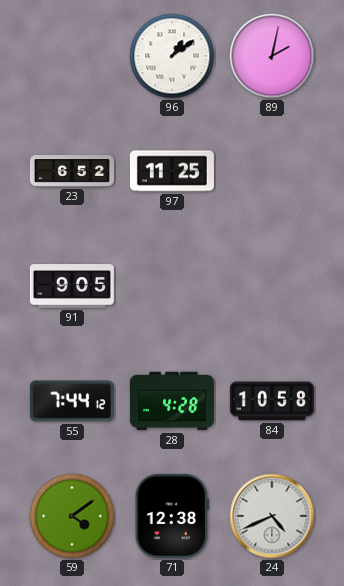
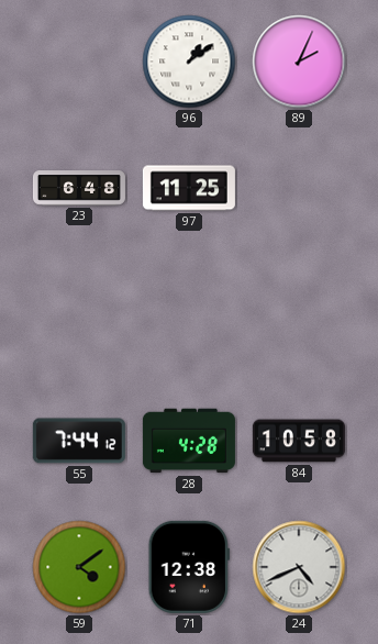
89: 2:02 -> 2:04 (299, 62)
23: 6:52 -> 6:48 (79, 188)
91: 9:05 -> none (72, 286)
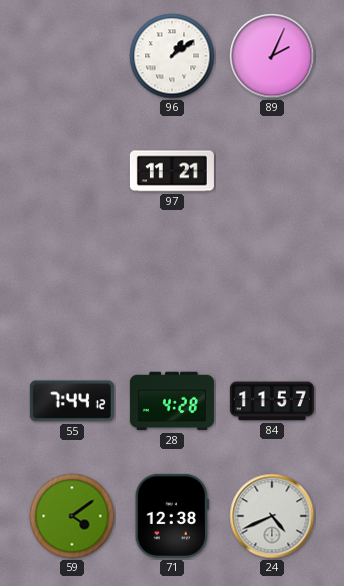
23: 6:48 -> none (79, 188)
97: 11:25 -> 11:21 (172, 171)
84: 10:58 -> 11:57 (272, 401)
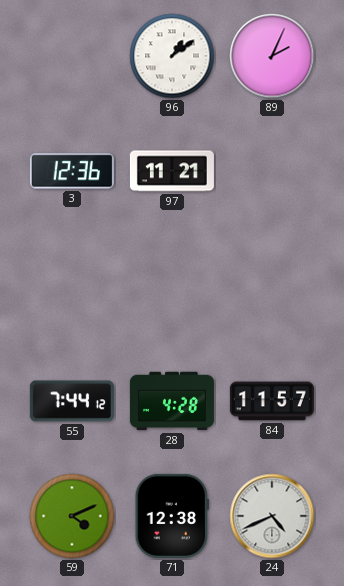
3: none -> 12:36 (72, 171)
59: 4:09 -> 4:11 (72, 516)
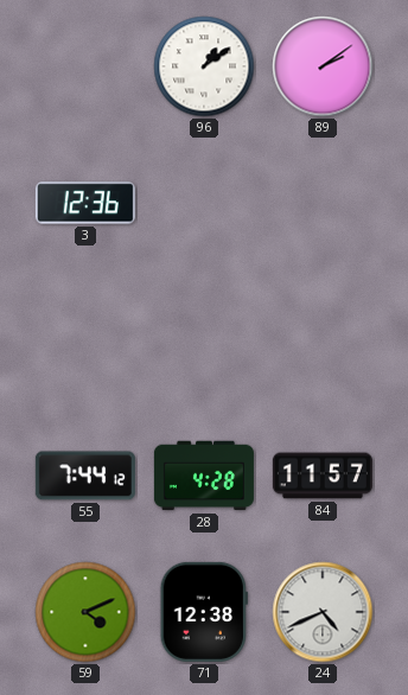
89: 2:04 -> 2:09 (323, 66)
97: 11:21 -> none (172, 171)
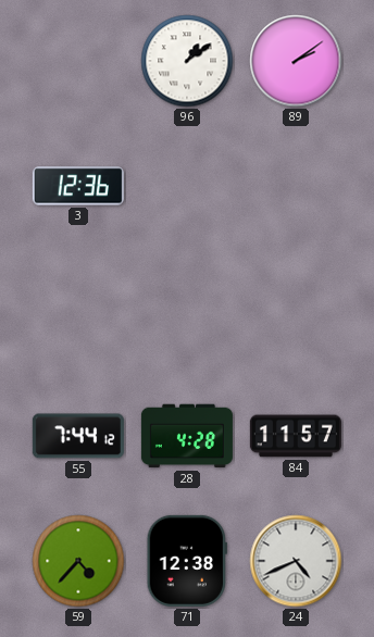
59: 4:11 -> 4:37 (78, 561)
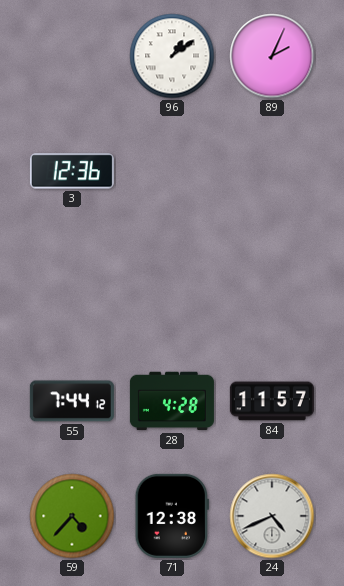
89: 2:09 -> 2:04 (272, 56)
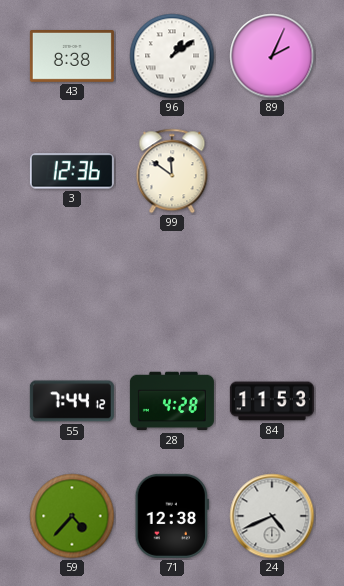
43: none -> 8:38 (72, 57)
99: none -> 11:51 (172, 171)
84: 11:57 -> 11:53 (272, 401)
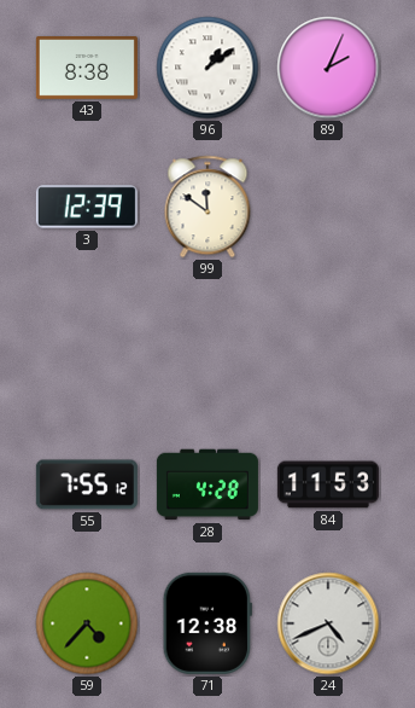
3: 12:36 -> 12:39 (87, 207)
55: 7:44 -> 7:55 (87, 484)
